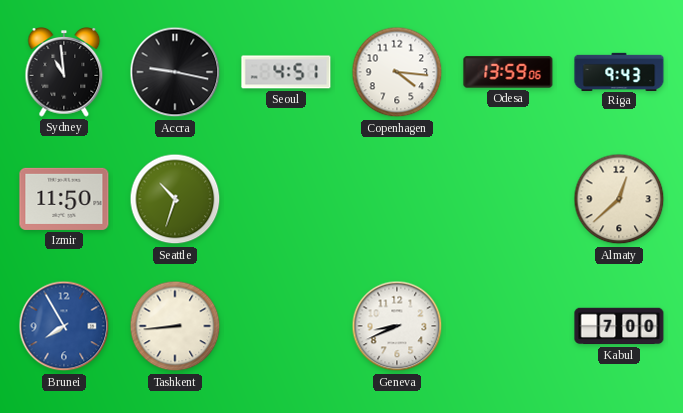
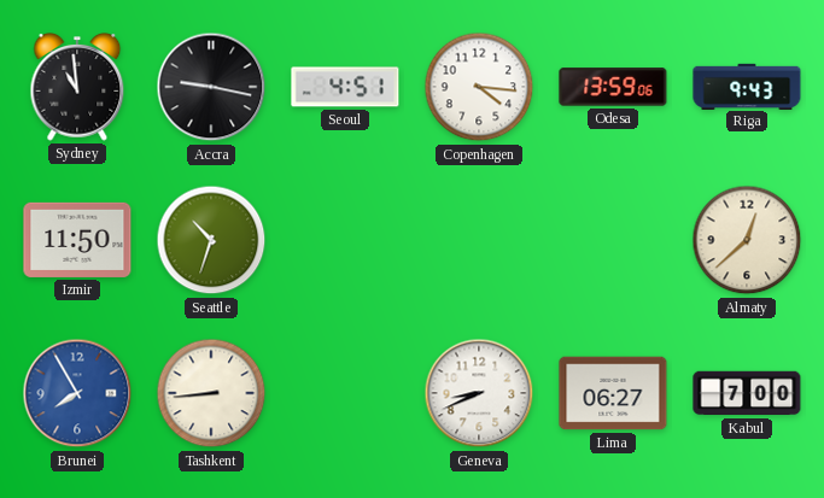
Lima: none -> 06:27 (613, 393)
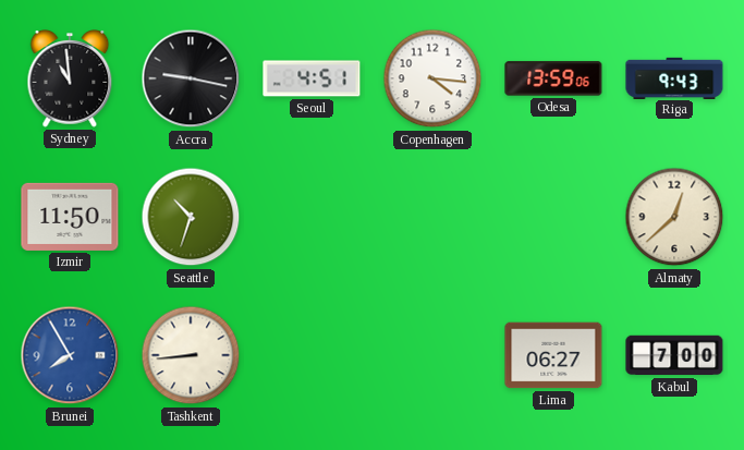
Geneva: 8:41 -> none (479, 393)
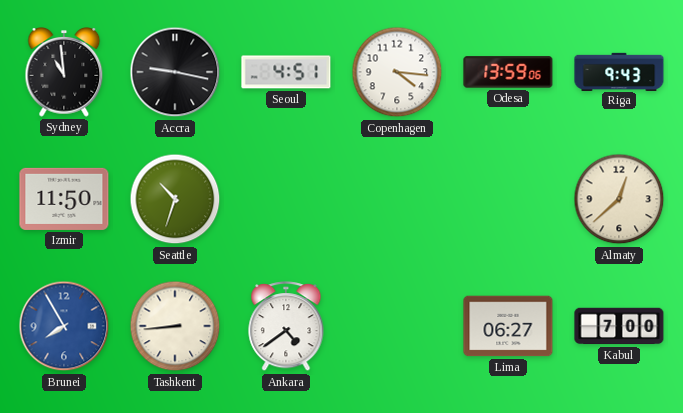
Ankara: none -> 4:39 (286, 327)
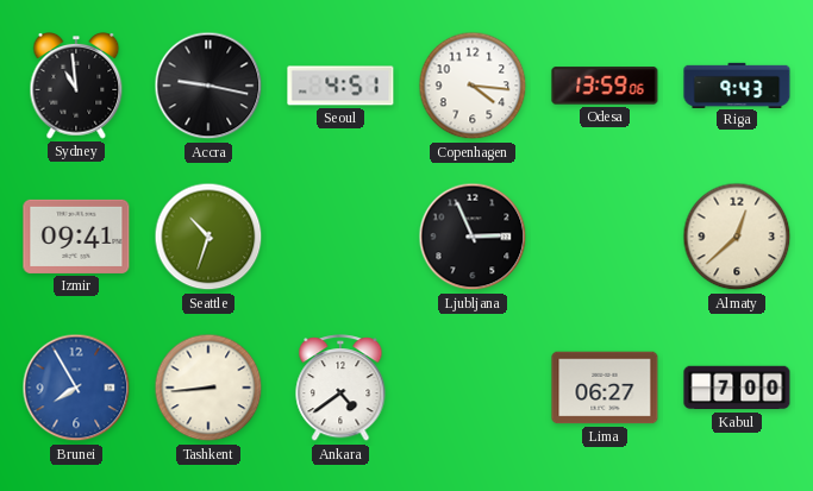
Izmir: 11:50 -> 09:41 (76, 237)
Ljubljana: none -> 2:56 (473, 237)
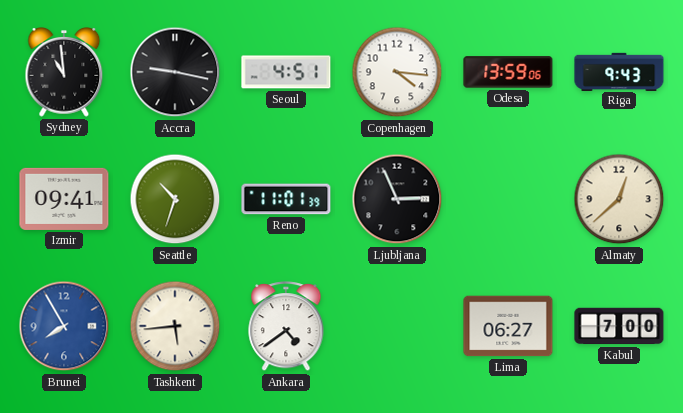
Reno: none -> 11:01 (286, 199)
Tashkent: 8:44 -> 5:44 (175, 326)
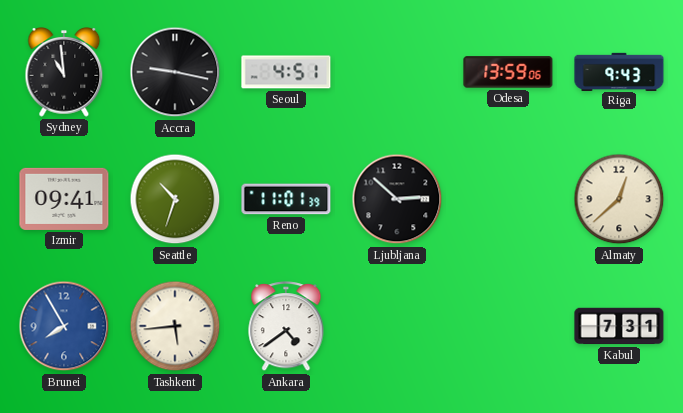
Copenhagen: 4:16 -> none (397, 72)
Ljubljana: 2:56 -> 2:52 (397, 199)
Lima: 06:27 -> none (508, 326)
Kabul: 7:00 -> 7:31 (619, 326)
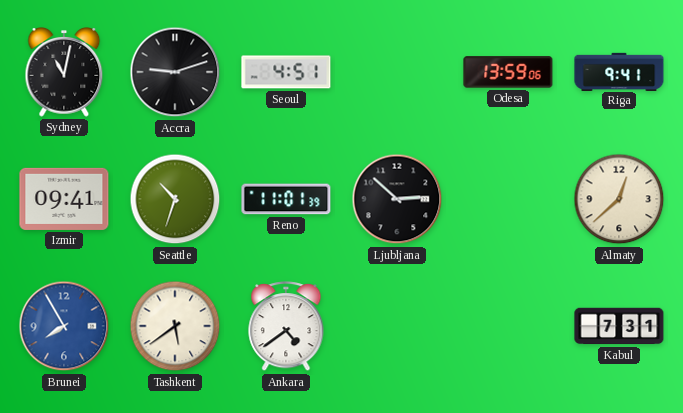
Sydney: 10:59 -> 11:02 (64, 72)
Accra: 9:17 -> 9:12 (175, 72)
Riga: 9:43 -> 9:41 (619, 71)
Tashkent: 5:44 -> 5:39 (175, 326)
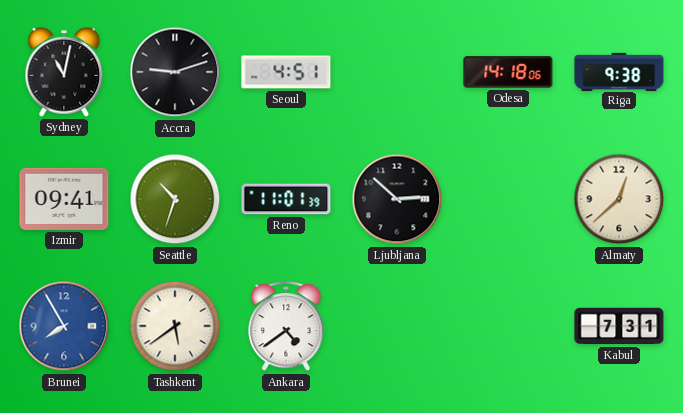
Odesa: 13:59 -> 14:18 (508, 72)
Riga: 9:41 -> 9:38 (619, 71)
